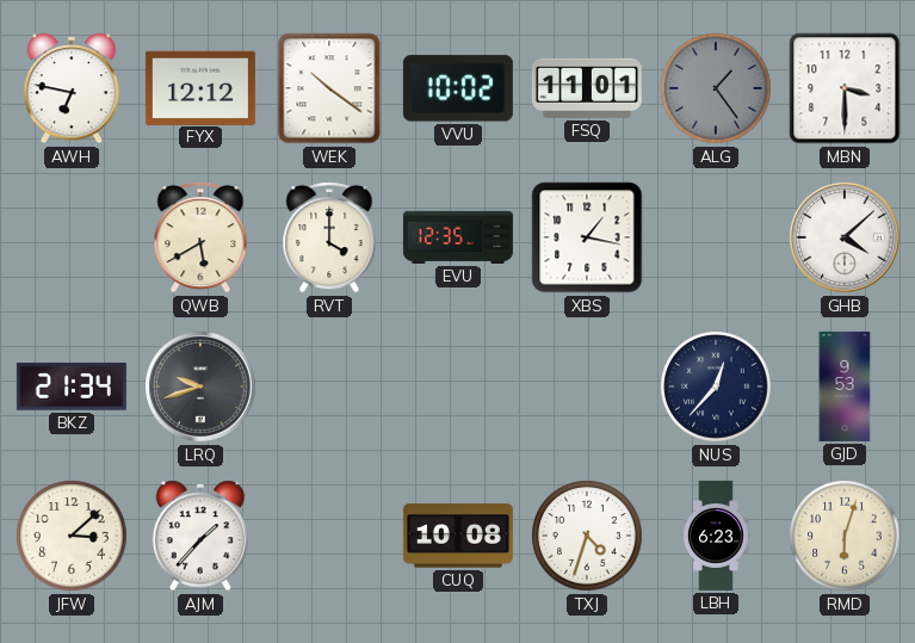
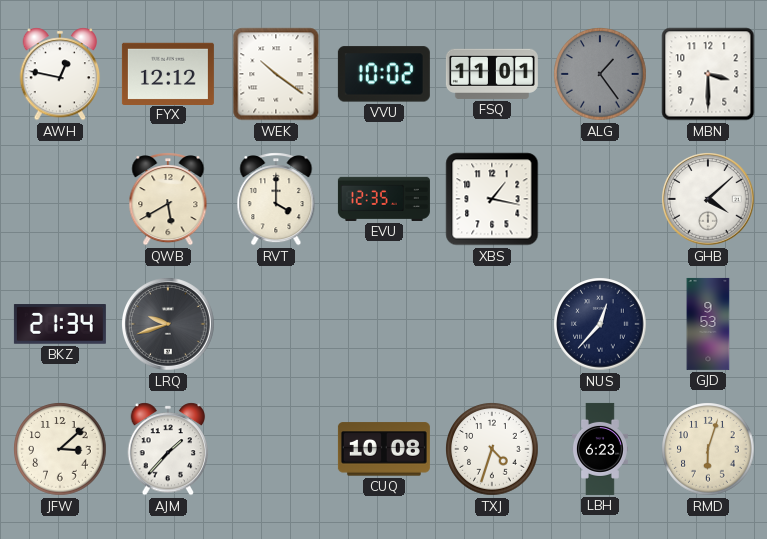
AWH: 6:47 -> 12:47 (60, 74)
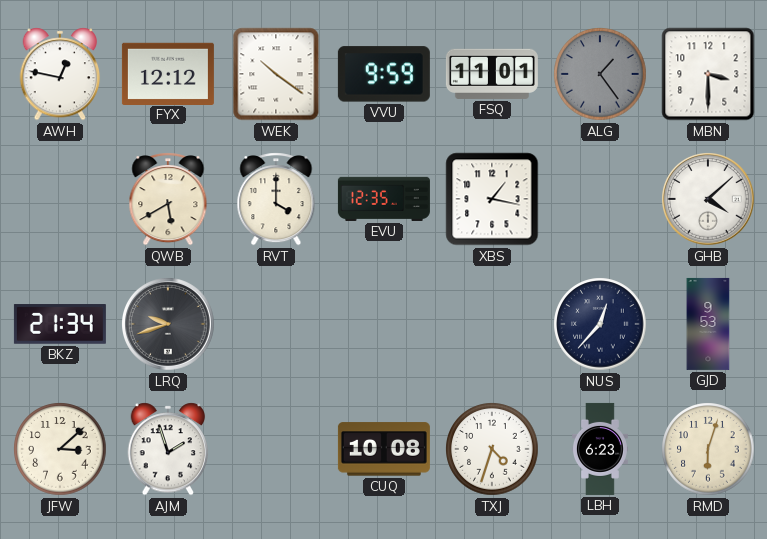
VVU: 10:02 -> 9:59 (384, 74)
AJM: 1:37 -> 1:57 (168, 449)
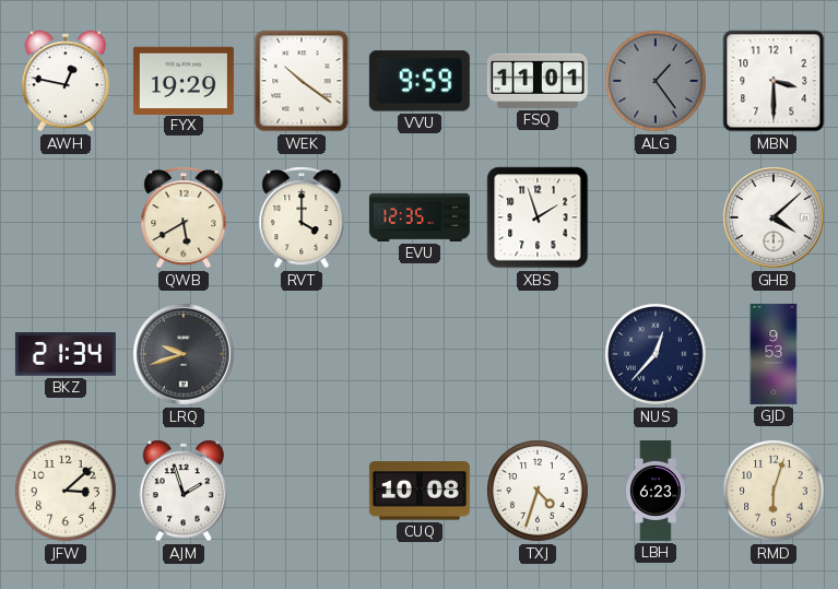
FYX: 12:12 -> 19:29 (184, 80)
XBS: 1:17 -> 1:57 (538, 217)
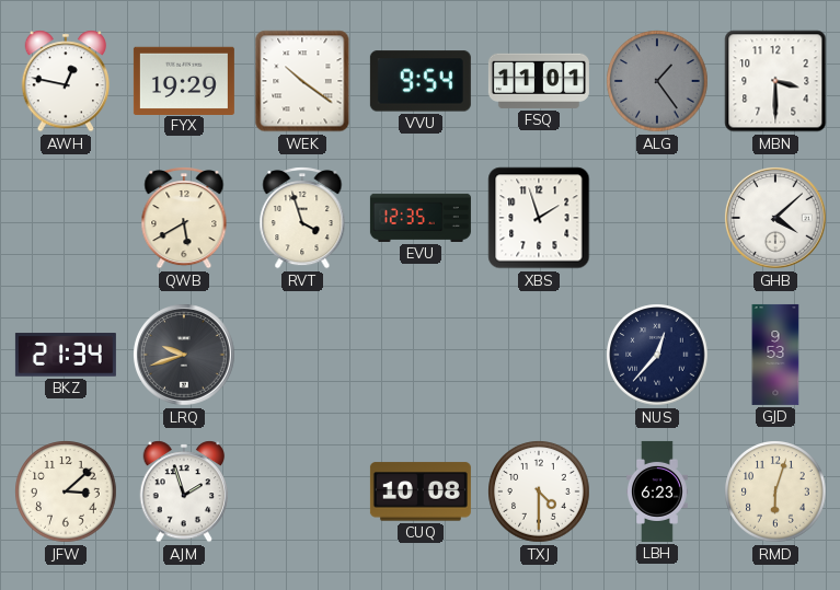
VVU: 9:59 -> 9:54 (421, 81)
RVT: 4:00 -> 3:57 (302, 218)
TXJ: 4:33 -> 4:30 (539, 491)
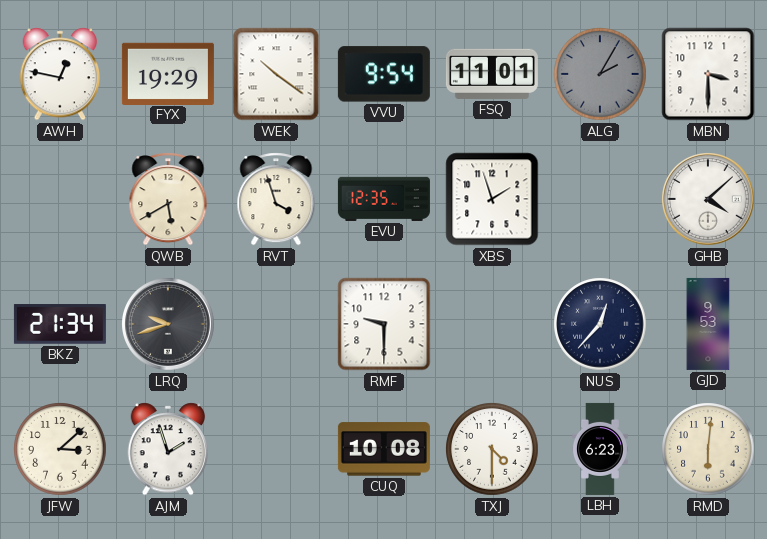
ALG: 1:24 -> 2:05 (600, 74)
RMF: none -> 9:30 (384, 324)
RMD: 6:03 -> 6:01 (708, 449)
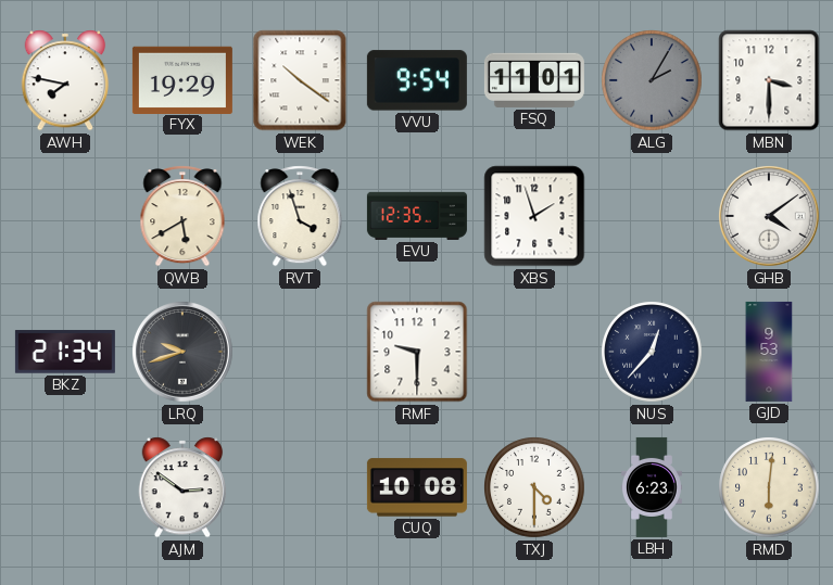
AWH: 12:47 -> 7:47 (65, 80)
GHB: 4:08 -> 4:09 (770, 217)
JFW: 3:08 -> none (60, 449)
AJM: 1:57 -> 2:51 (182, 487)
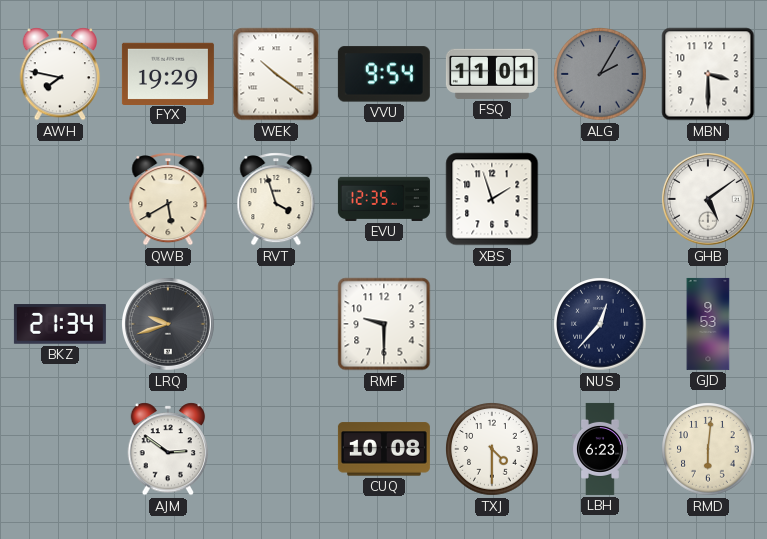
GHB: 4:09 -> 5:09 (709, 200)
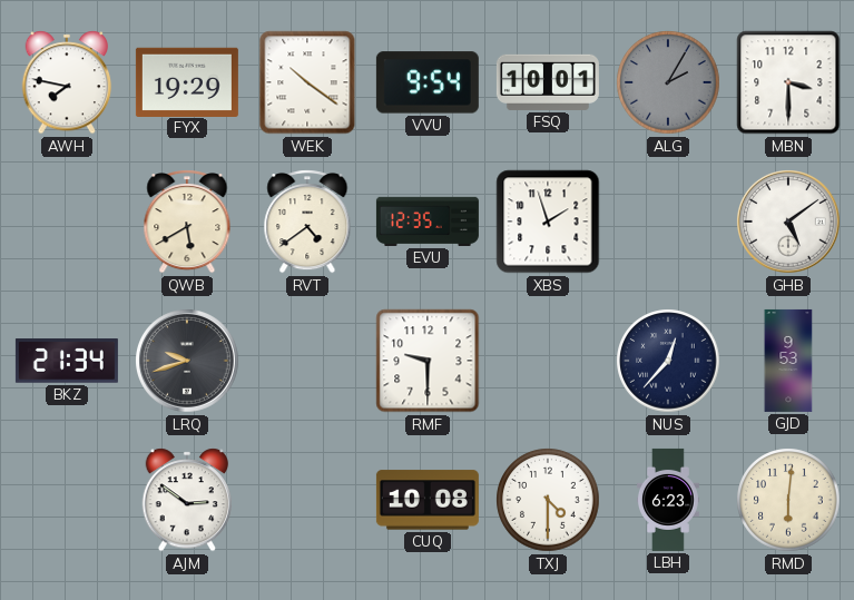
FSQ: 11:01 -> 10:01 (548, 82)
RVT: 3:57 -> 4:39 (307, 222)
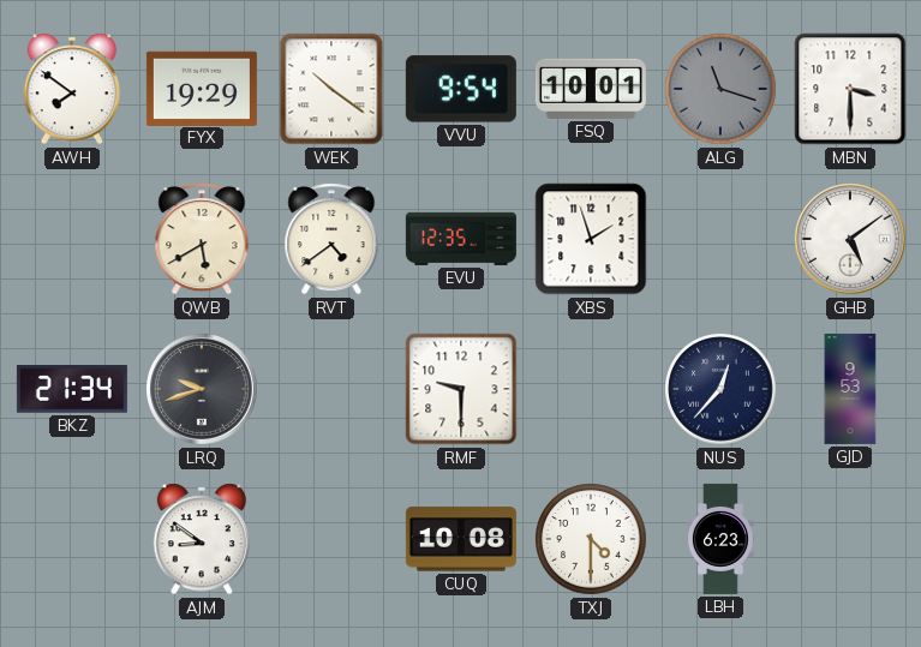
AWH: 7:47 -> 7:51 (72, 89)
ALG: 2:05 -> 11:18 (720, 89)
AJM: 2:51 -> 8:51 (202, 539)
RMD: 6:01 -> none (788, 500)
